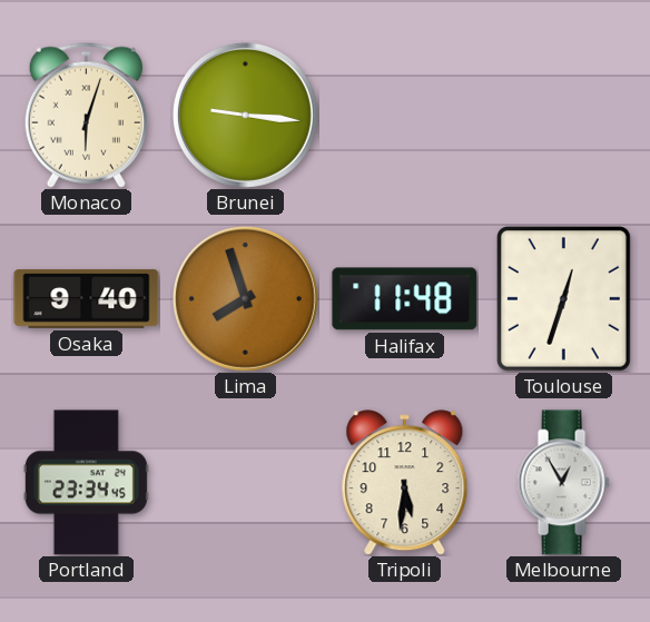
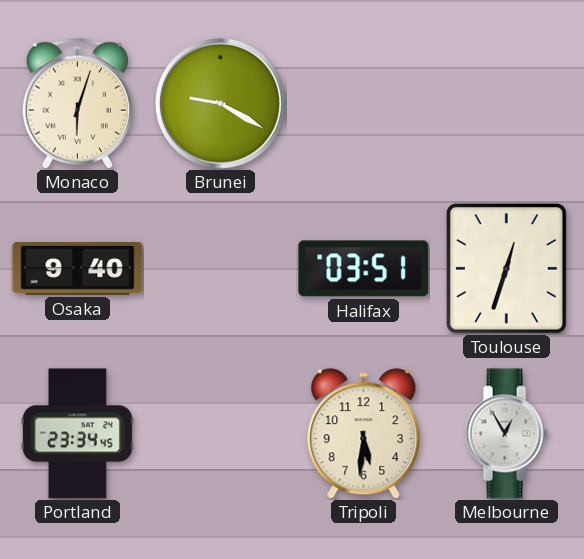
Brunei: 9:16 -> 9:20 (220, 103)
Lima: 7:57 -> none (245, 298)
Halifax: 11:48 -> 03:51 (364, 269)
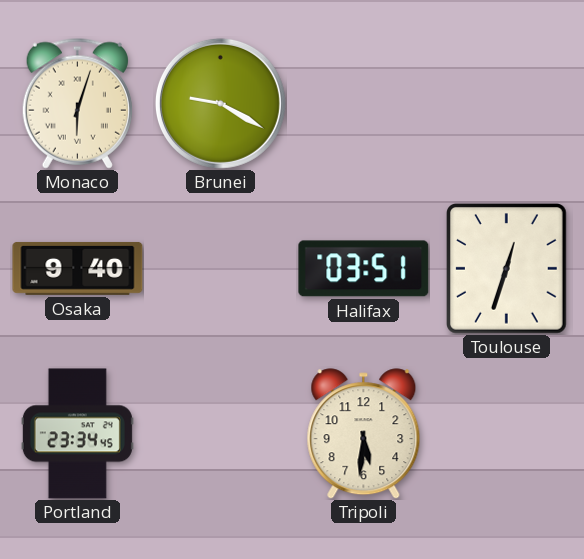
Melbourne: 12:55 -> none (506, 434)
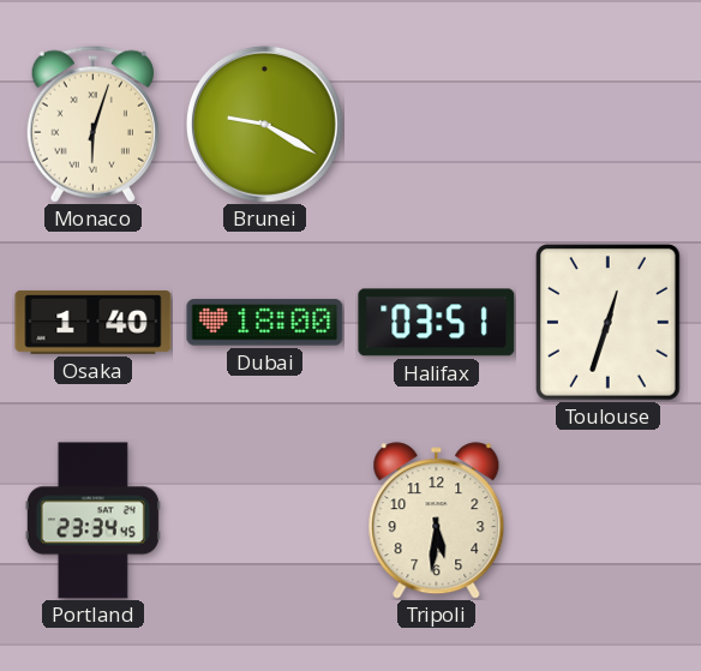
Osaka: 9:40 -> 1:40 (94, 322)
Dubai: none -> 18:00 (265, 323)
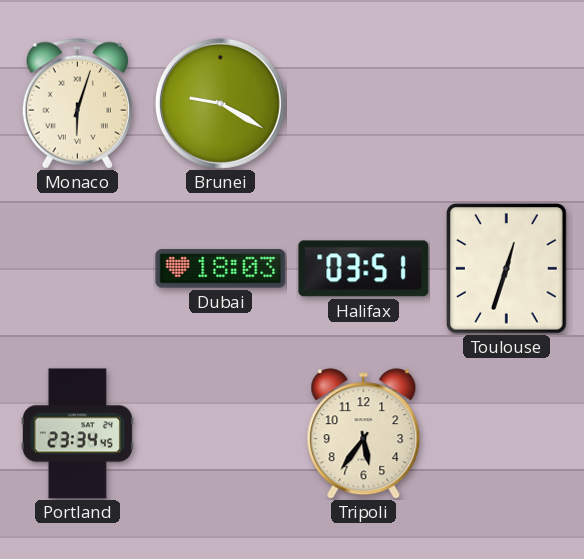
Osaka: 1:40 -> none (94, 322)
Dubai: 18:00 -> 18:03 (221, 269)
Tripoli: 5:31 -> 5:36 (364, 434)
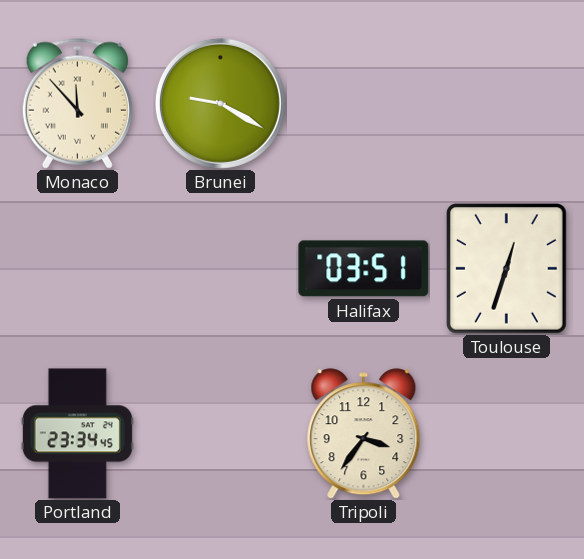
Monaco: 6:03 -> 11:53 (77, 103)
Dubai: 18:03 -> none (221, 269)
Tripoli: 5:36 -> 3:36 (364, 434)
